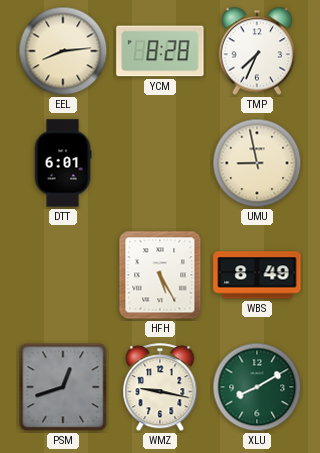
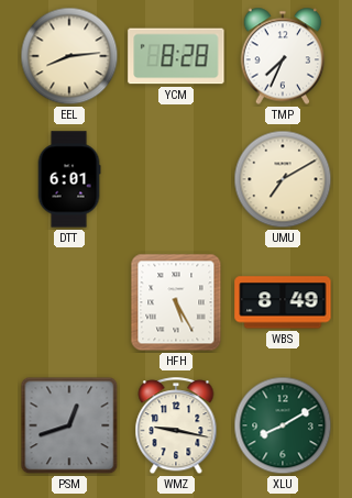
UMU: 8:58 -> 7:10 (283, 179)
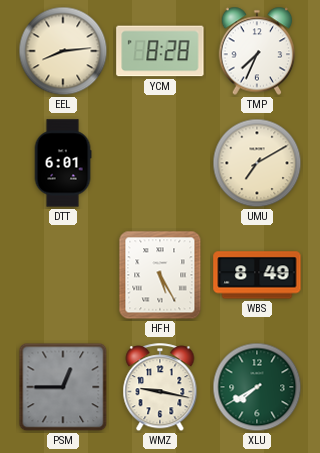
PSM: 12:42 -> 12:45 (63, 387)
XLU: 8:10 -> 7:40 (257, 387)
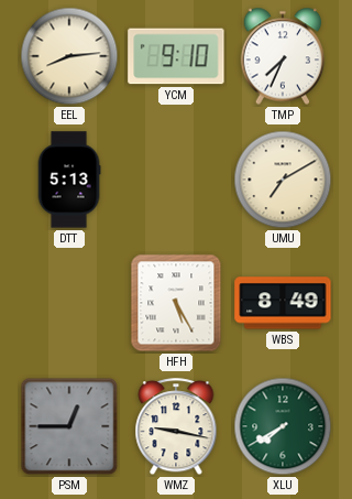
YCM: 8:28 -> 9:10 (176, 56)
DTT: 6:01 -> 5:13 (69, 180)
